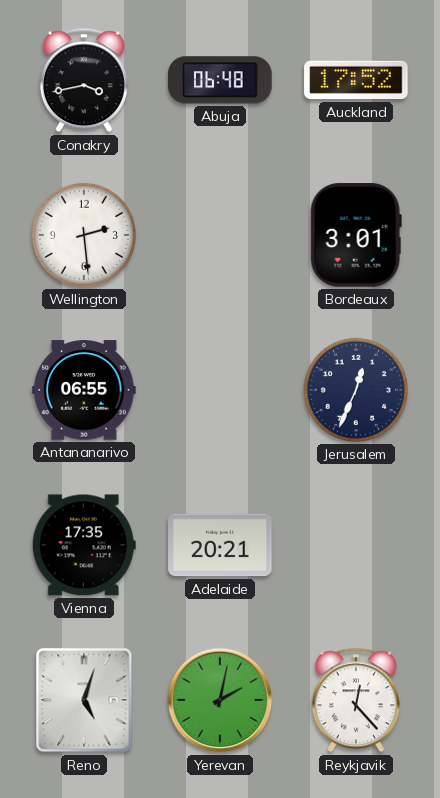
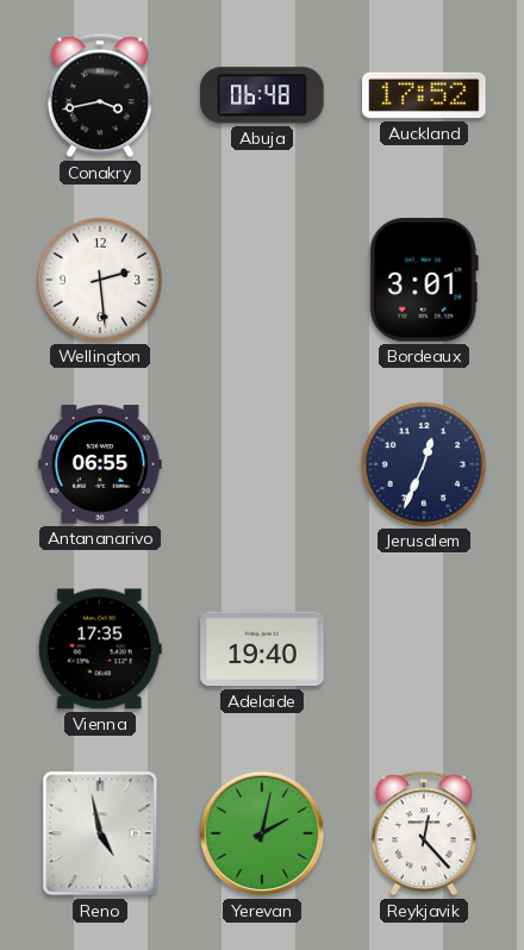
Adelaide: 20:21 -> 19:40 (262, 649)
Reno: 5:03 -> 4:58 (100, 833)
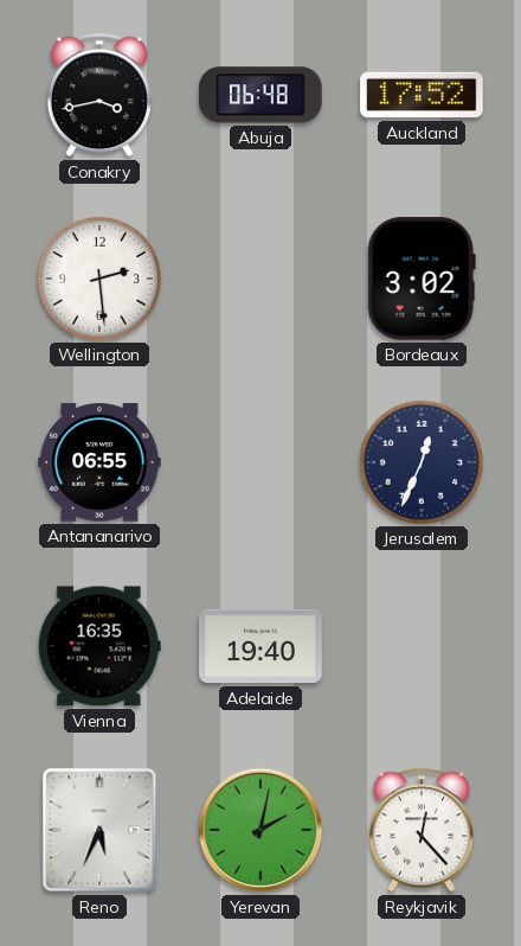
Bordeaux: 3:01 -> 3:02 (422, 279)
Vienna: 17:35 -> 16:35 (99, 646)
Reno: 4:58 -> 5:34 (99, 830)
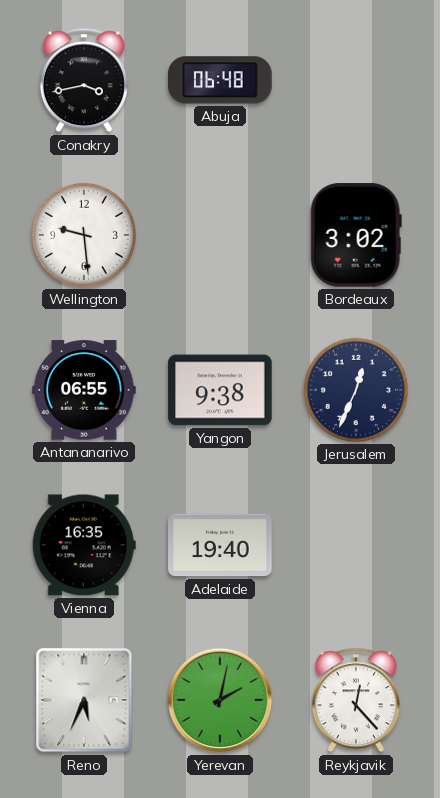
Auckland: 17:52 -> none (422, 95)
Wellington: 2:29 -> 9:29 (84, 235)
Yangon: none -> 9:38 (220, 390)
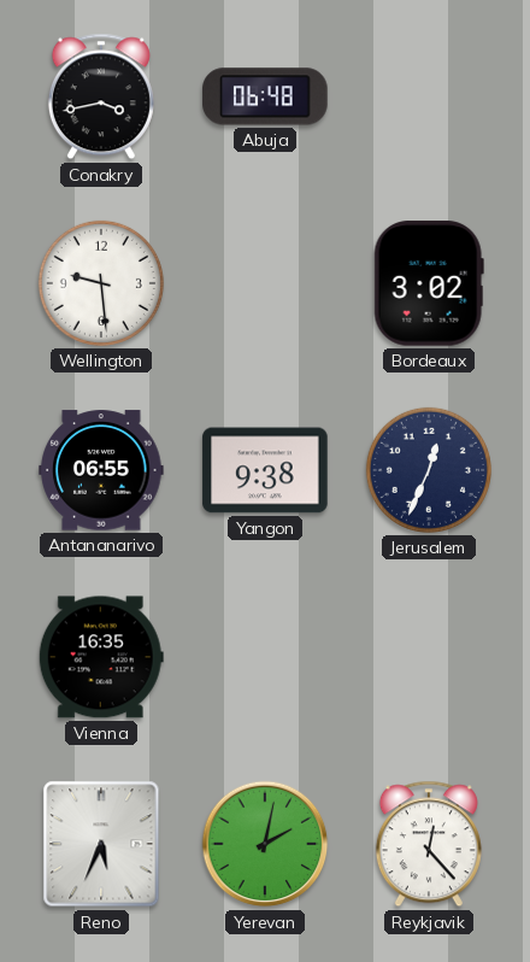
Adelaide: 19:40 -> none (220, 545)
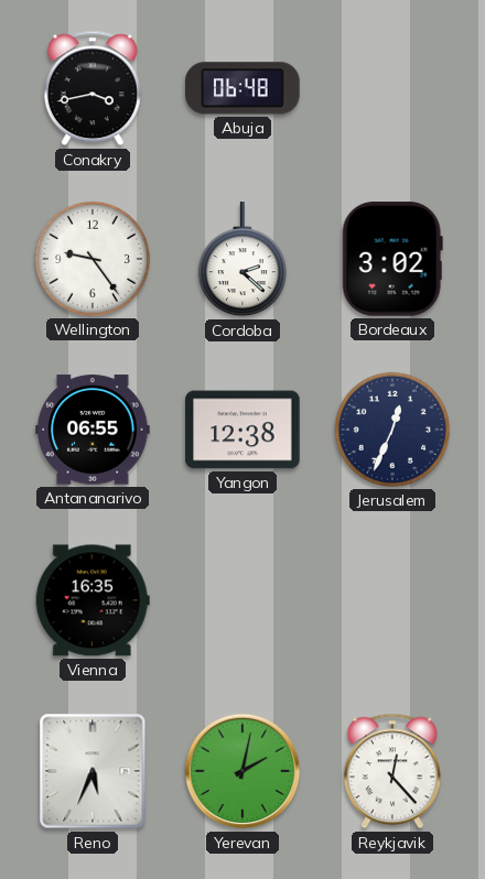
Wellington: 9:29 -> 9:24 (93, 259)
Cordoba: none -> 2:22 (242, 260)
Yangon: 9:38 -> 12:38 (242, 430)
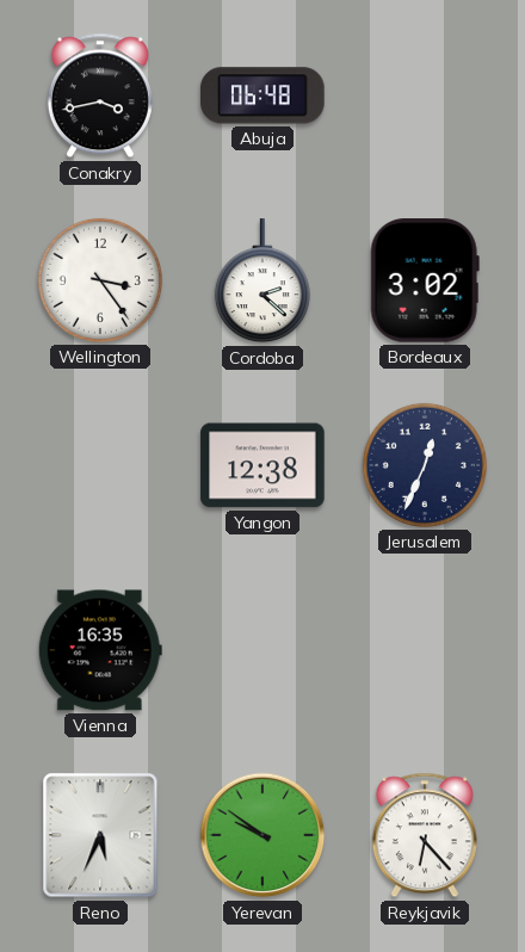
Wellington: 9:24 -> 3:24 (100, 280)
Antananarivo: 06:55 -> none (93, 430)
Yerevan: 2:02 -> 9:51 (262, 835)
Reykjavik: 12:23 -> 6:23 (425, 835)
